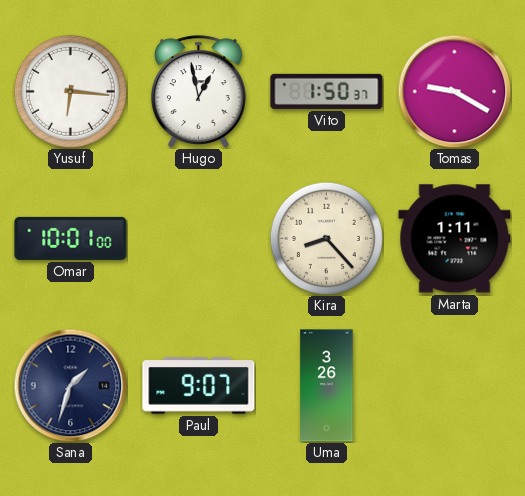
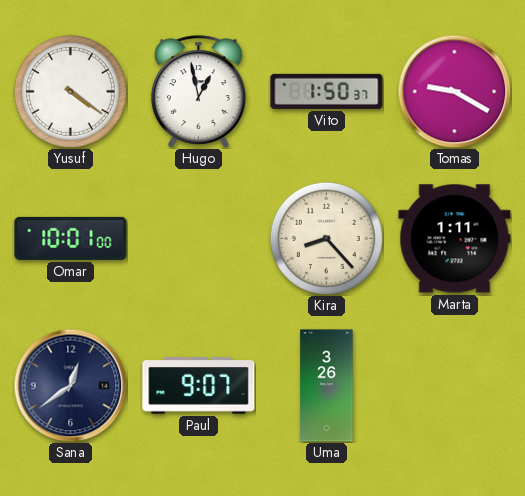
Yusuf: 6:16 -> 4:21 (70, 91)
Sana: 1:33 -> 12:39 (70, 385)
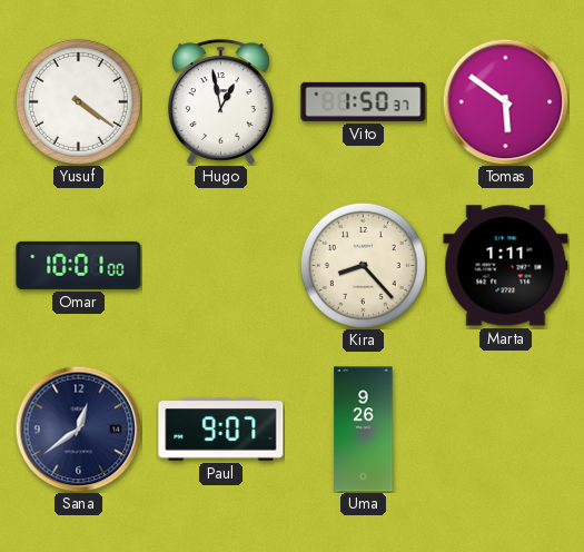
Tomas: 9:20 -> 5:51 (505, 101)
Uma: 3:26 -> 9:26 (364, 430)
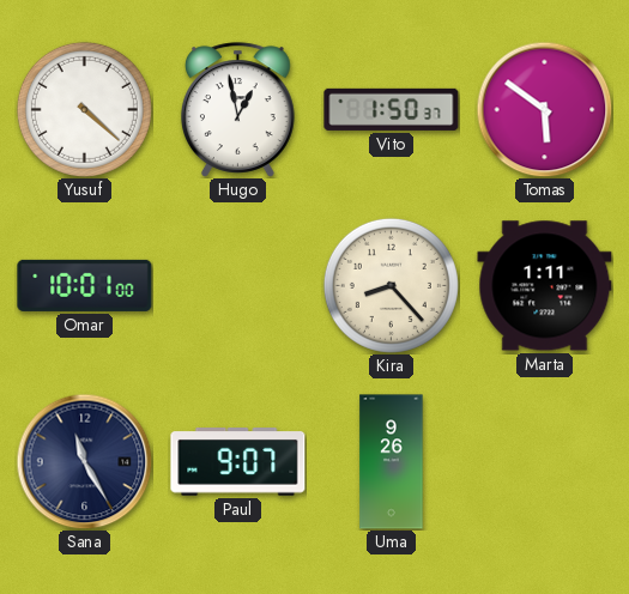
Yusuf: 4:21 -> 4:22 (84, 109)
Sana: 12:39 -> 11:25 (84, 461)
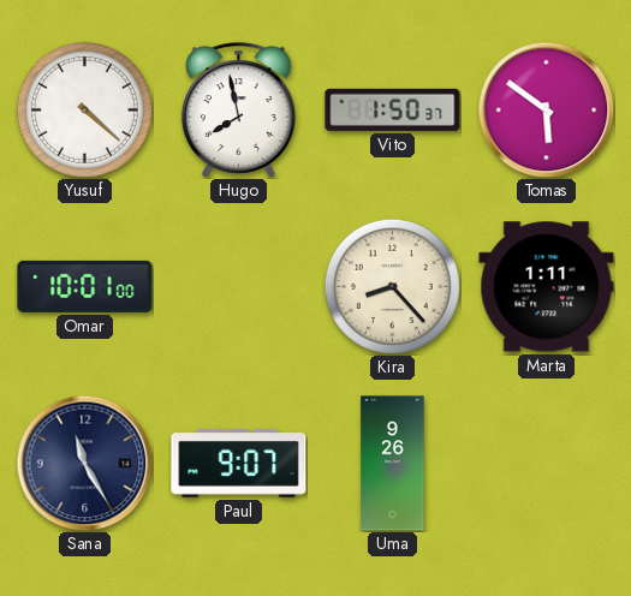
Hugo: 12:58 -> 7:58 (238, 111)
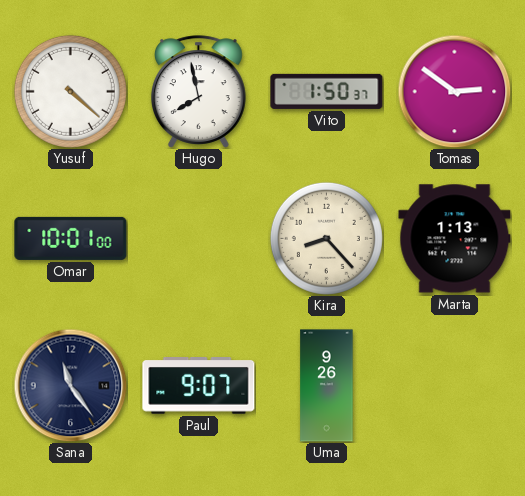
Tomas: 5:51 -> 2:51 (454, 91)
Marta: 1:11 -> 1:13 (455, 239)
Sana: 11:25 -> 11:24 (70, 385)
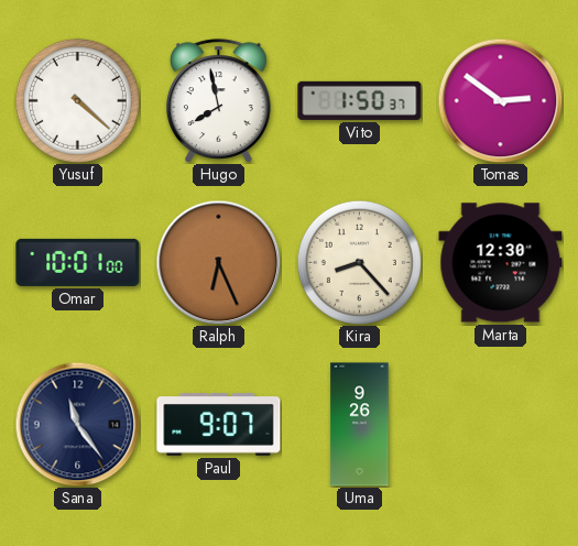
Ralph: none -> 6:26 (218, 262)
Marta: 1:13 -> 12:30 (501, 263)
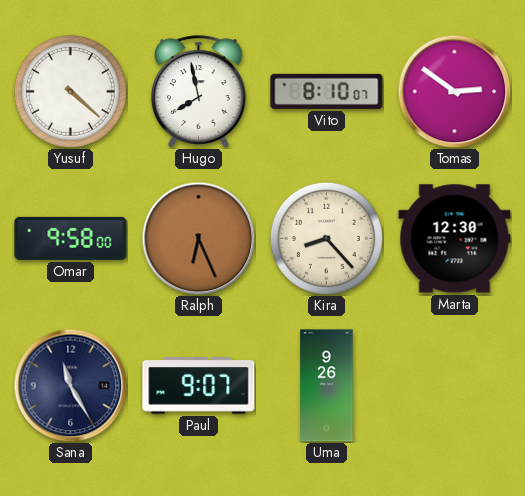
Vito: 1:50 -> 8:10 (327, 91)
Omar: 10:01 -> 9:58 (71, 238)
Sana: 11:24 -> 11:25 (70, 385)
